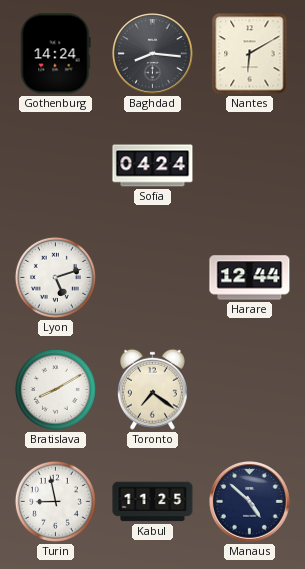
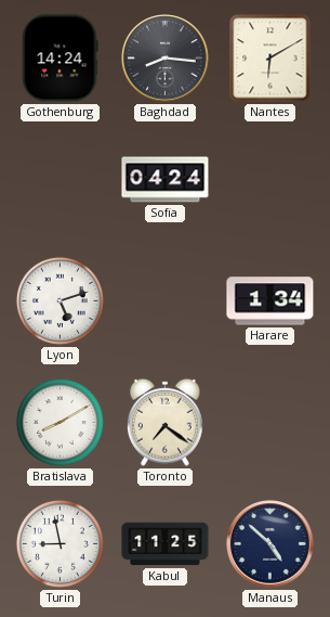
Harare: 12:44 -> 1:34 (270, 301)
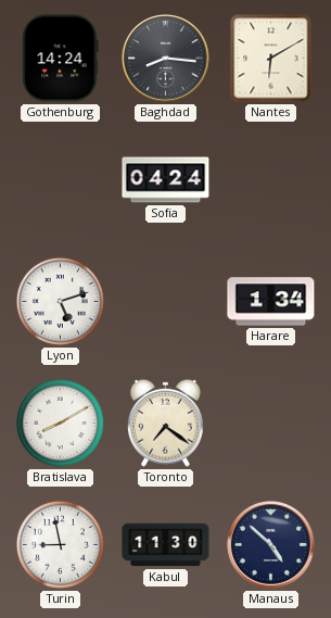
Kabul: 11:25 -> 11:30 (166, 545)
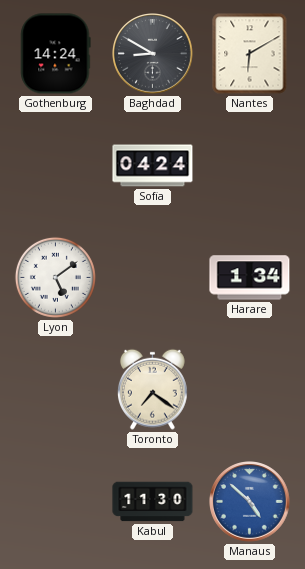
Baghdad: 8:16 -> 8:50 (153, 54)
Lyon: 5:12 -> 5:09 (55, 277)
Bratislava: 8:10 -> none (60, 422)
Turin: 8:58 -> none (60, 544)
Manaus dial: navy -> blue (250, 502)
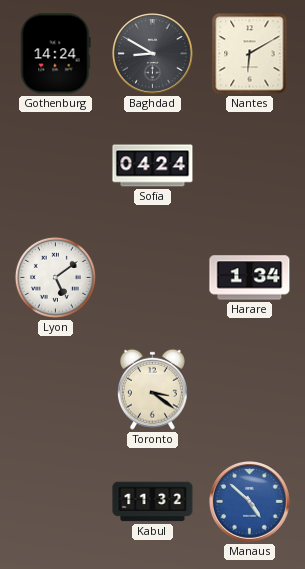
Toronto: 7:21 -> 3:21 (152, 389)
Kabul: 11:30 -> 11:32 (153, 502)
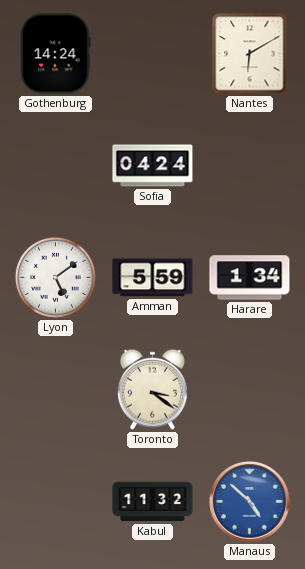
Baghdad: 8:50 -> none (153, 54)
Amman: none -> 5:59 (153, 278)
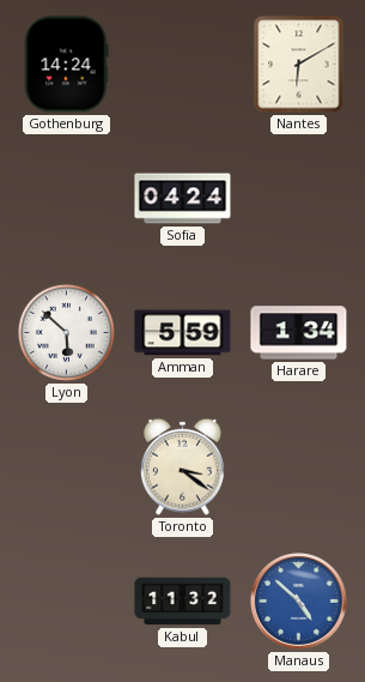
Lyon: 5:09 -> 5:52 (66, 332)
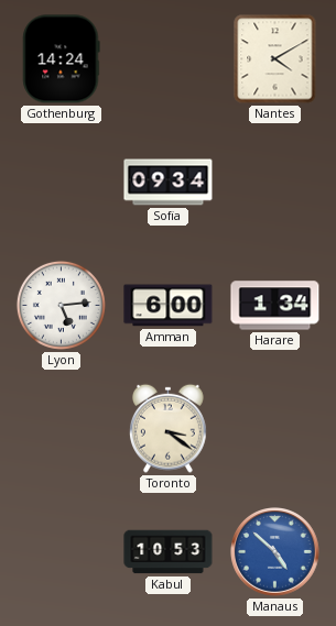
Nantes: 6:10 -> 4:10 (275, 59)
Sofia: 04:24 -> 09:34 (169, 183)
Lyon: 5:52 -> 5:14 (61, 305)
Amman: 5:59 -> 6:00 (169, 306)
Kabul: 11:32 -> 10:53 (169, 552)
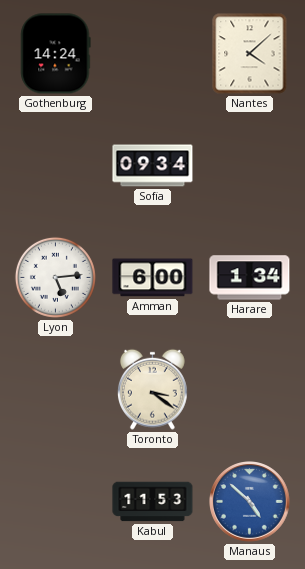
Nantes: 4:10 -> 4:08 (250, 54)
Kabul: 10:53 -> 11:53 (153, 502)
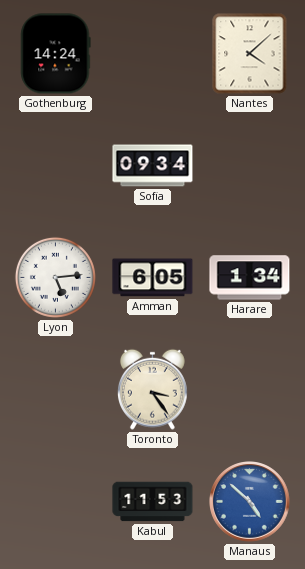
Amman: 6:00 -> 6:05 (153, 278)
Toronto: 3:21 -> 3:24 (152, 389)
